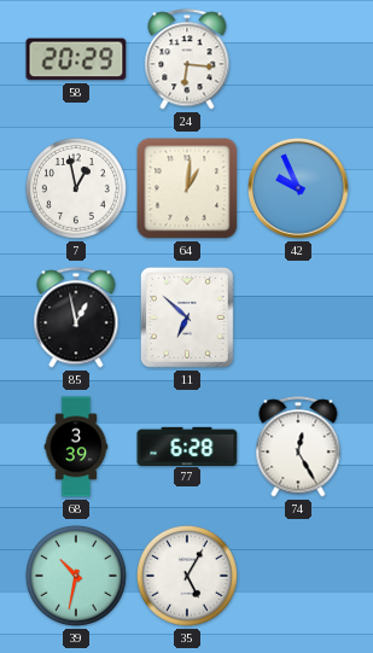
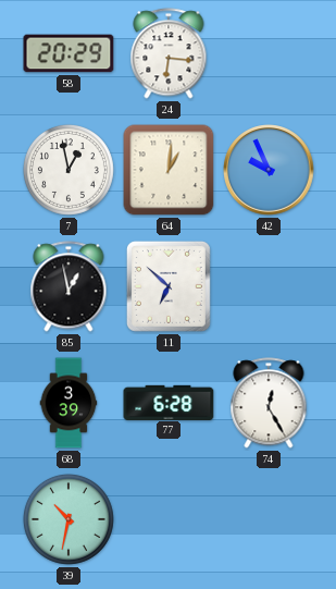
35: 5:05 -> none (187, 576)
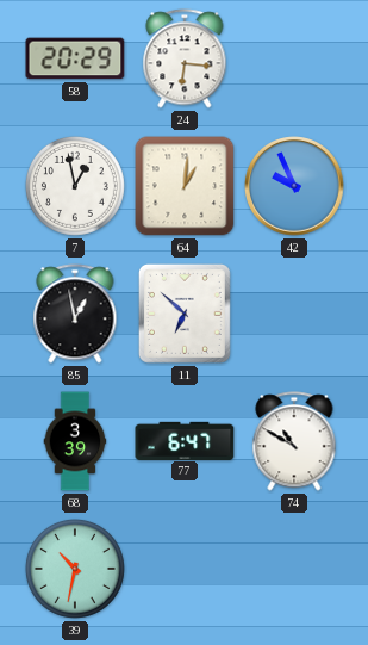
77: 6:28 -> 6:47 (185, 440)
74: 12:25 -> 10:50 (294, 441)
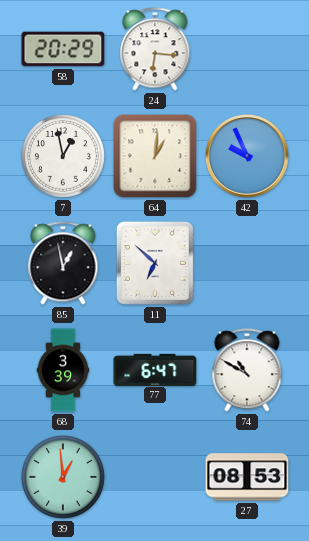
39: 10:32 -> 12:59 (63, 477)
27: none -> 08:53 (247, 477)
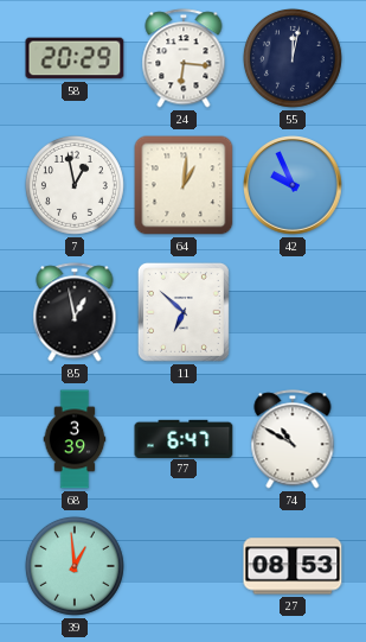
55: none -> 12:02 (293, 58)
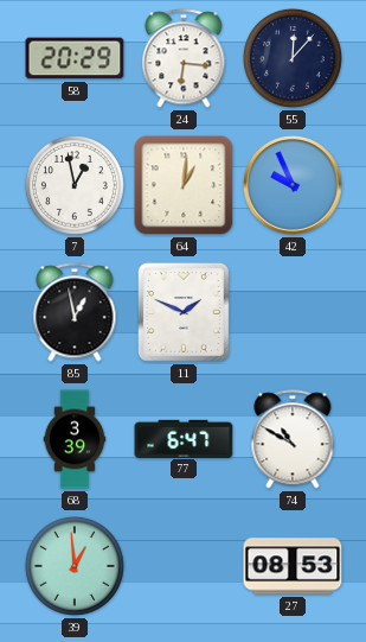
55: 12:02 -> 12:07 (293, 58)
11: 6:52 -> 1:49 (184, 312)
